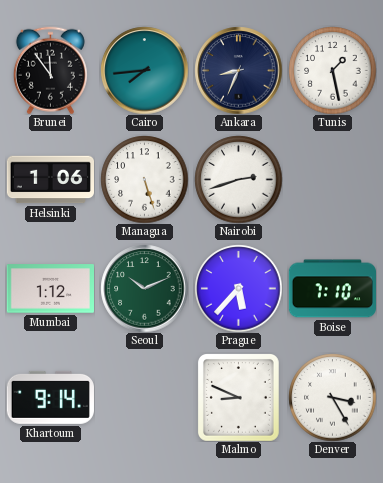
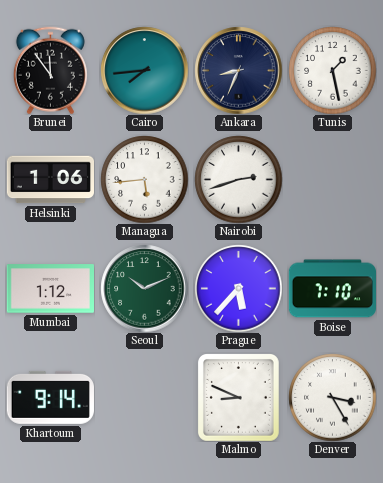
Managua: 5:27 -> 5:44 (144, 179)
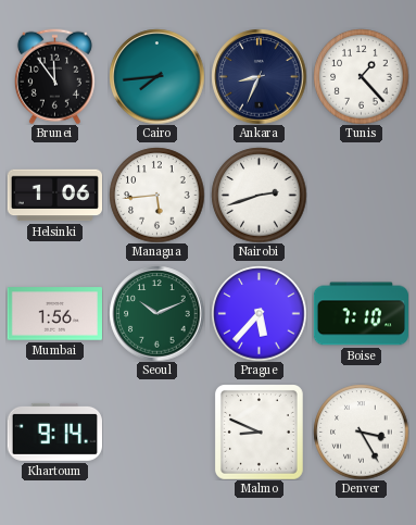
Tunis: 1:28 -> 1:23 (361, 76)
Mumbai: 1:12 -> 1:56 (54, 314)
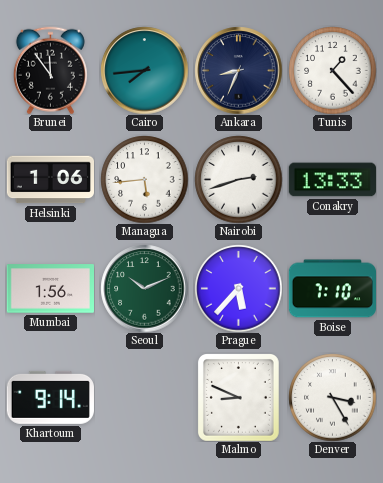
Conakry: none -> 13:33 (332, 180)
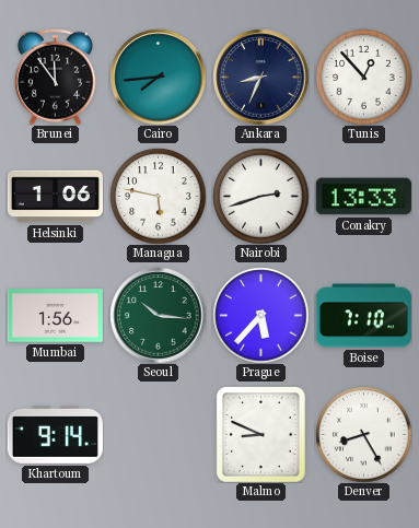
Tunis: 1:23 -> 12:53 (363, 77)
Managua: 5:44 -> 5:47 (158, 196)
Seoul: 10:11 -> 10:16 (158, 315)
Denver: 3:25 -> 8:25 (363, 434)
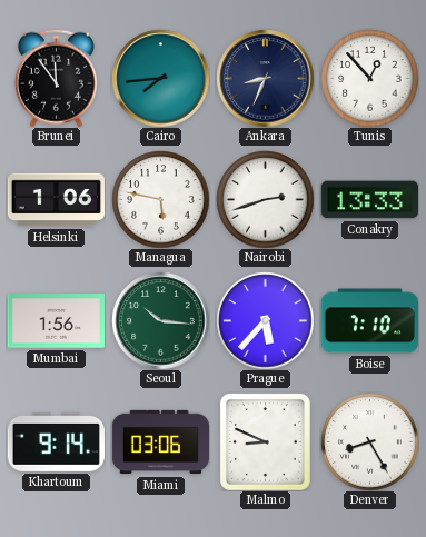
Miami: none -> 03:06 (160, 442)
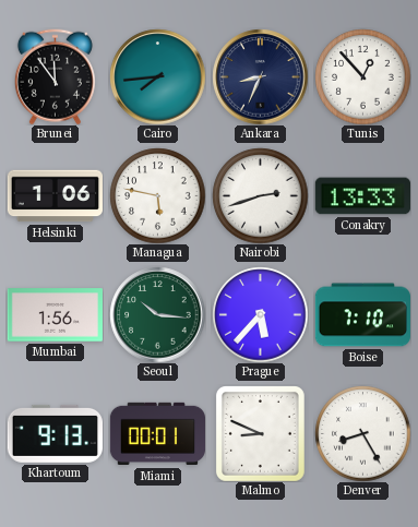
Khartoum: 9:14 -> 9:13 (55, 433)
Miami: 03:06 -> 00:01 (157, 434)
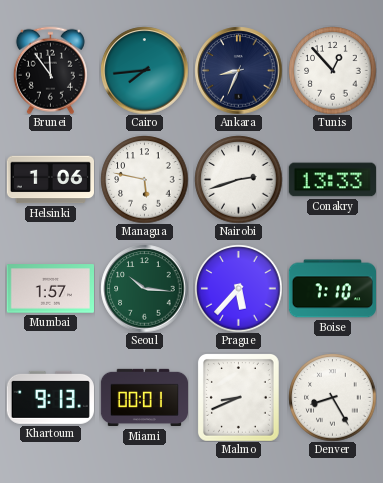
Mumbai: 1:56 -> 1:57 (50, 289)
Malmo: 8:49 -> 8:41 (239, 398)
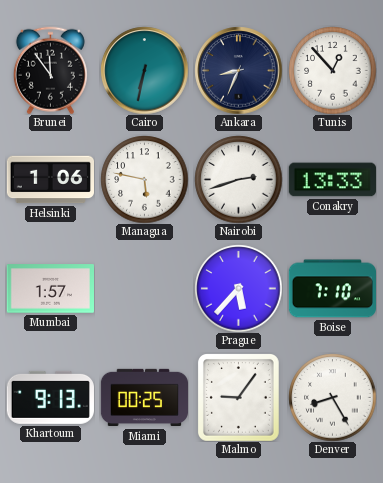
Cairo: 7:44 -> 6:32 (144, 70)
Seoul: 10:16 -> none (144, 288)
Miami: 00:01 -> 00:25 (144, 398)
Malmo: 8:41 -> 9:06 (239, 398)
